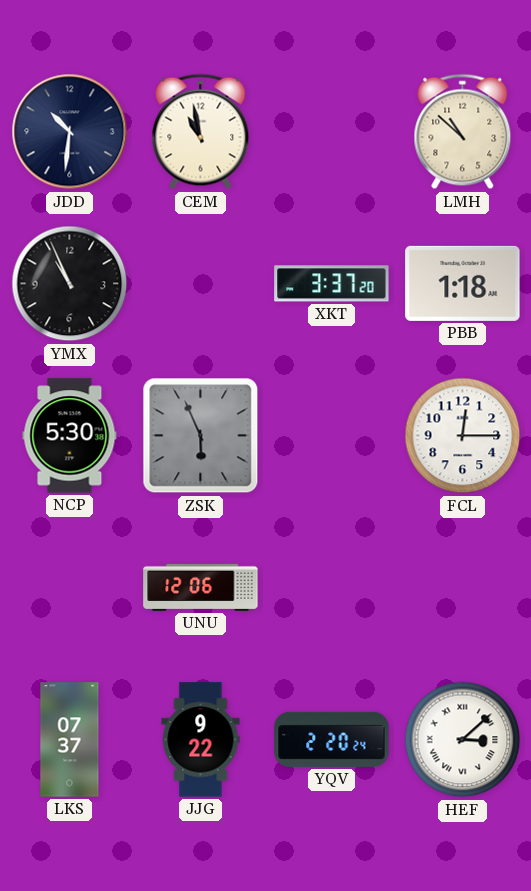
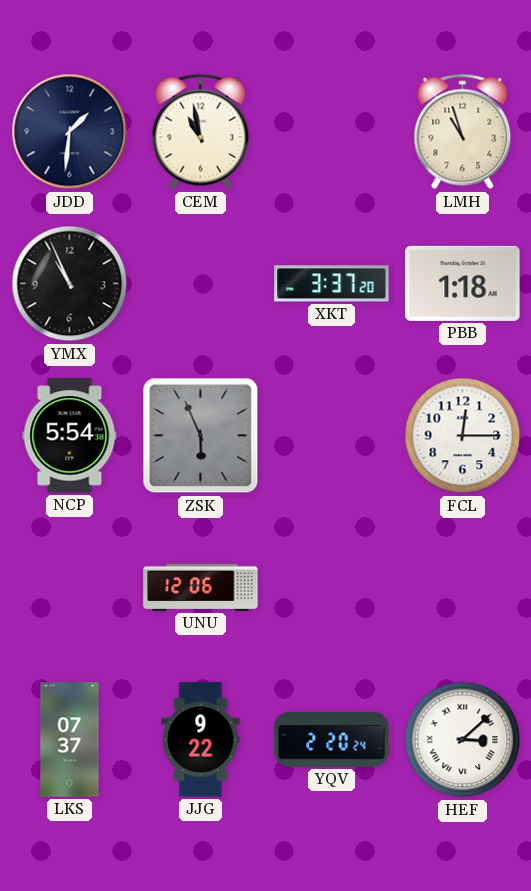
JDD: 10:31 -> 1:31 (70, 132)
LMH: 10:52 -> 10:57 (463, 132)
NCP: 5:30 -> 5:54 (70, 436)
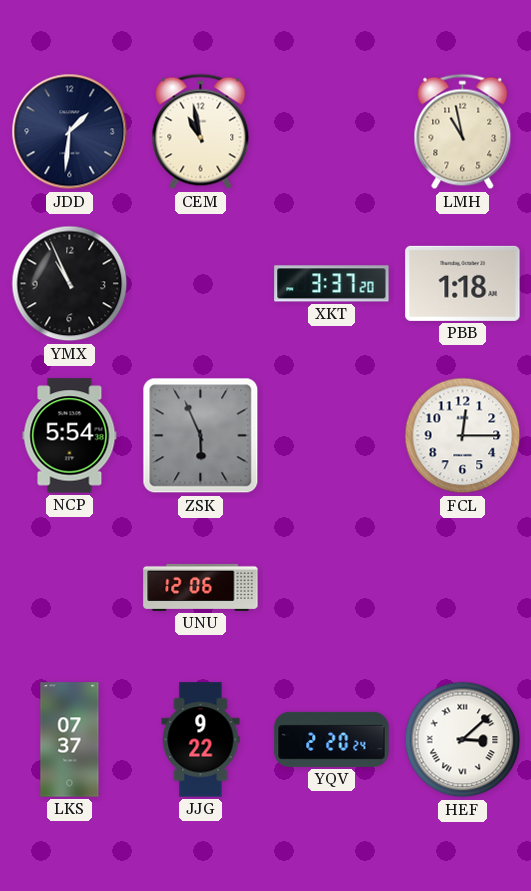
LMH: 10:57 -> 10:58 (463, 132)
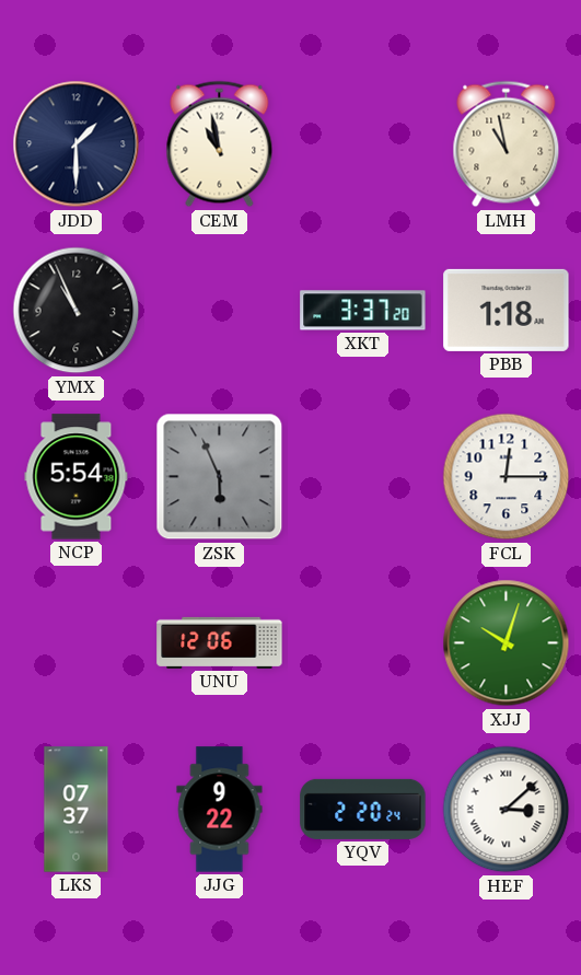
JDD: 1:31 -> 1:30 (77, 144)
XJJ: none -> 10:03 (507, 643)
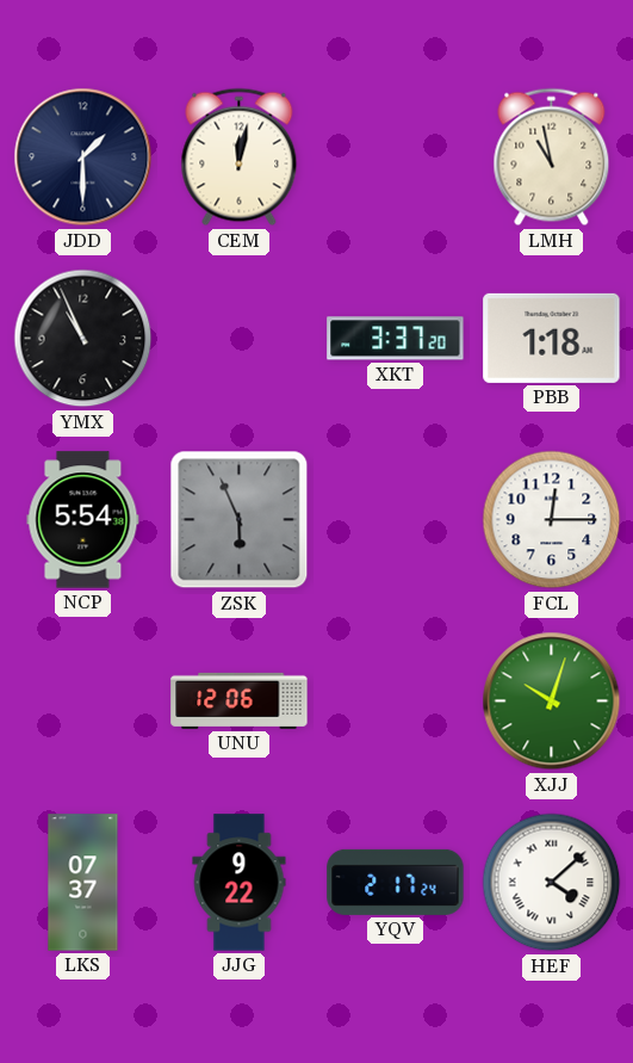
CEM: 10:58 -> 12:02 (240, 157)
YQV: 2:20 -> 2:17 (396, 882)
HEF: 3:08 -> 4:08 (552, 883)
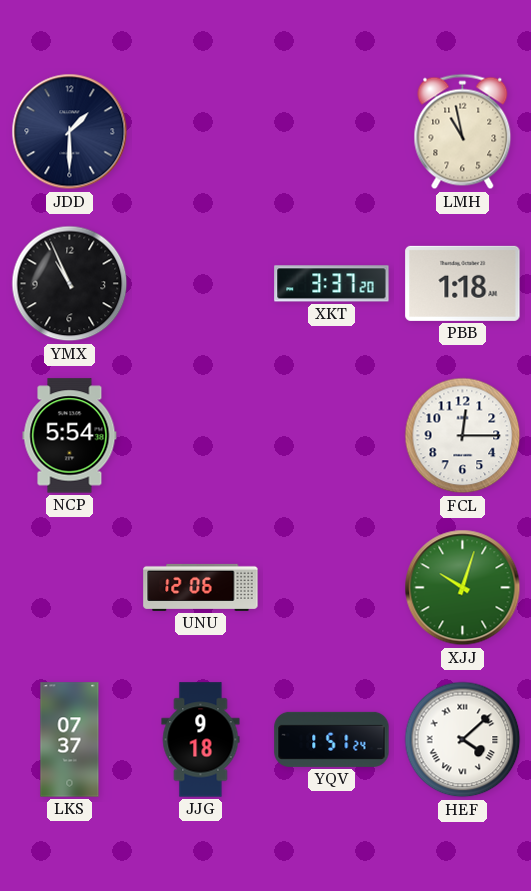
CEM: 12:02 -> none (240, 157)
ZSK: 5:56 -> none (240, 520)
JJG: 9:22 -> 9:18 (201, 740)
YQV: 2:17 -> 1:51 (332, 739)
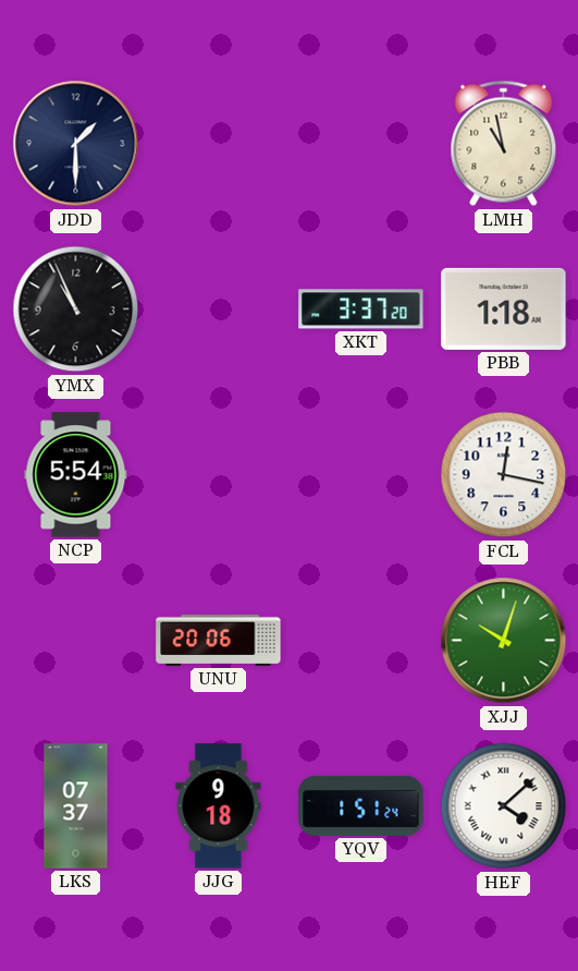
FCL: 12:15 -> 12:17 (504, 475)
UNU: 12:06 -> 20:06 (219, 640)
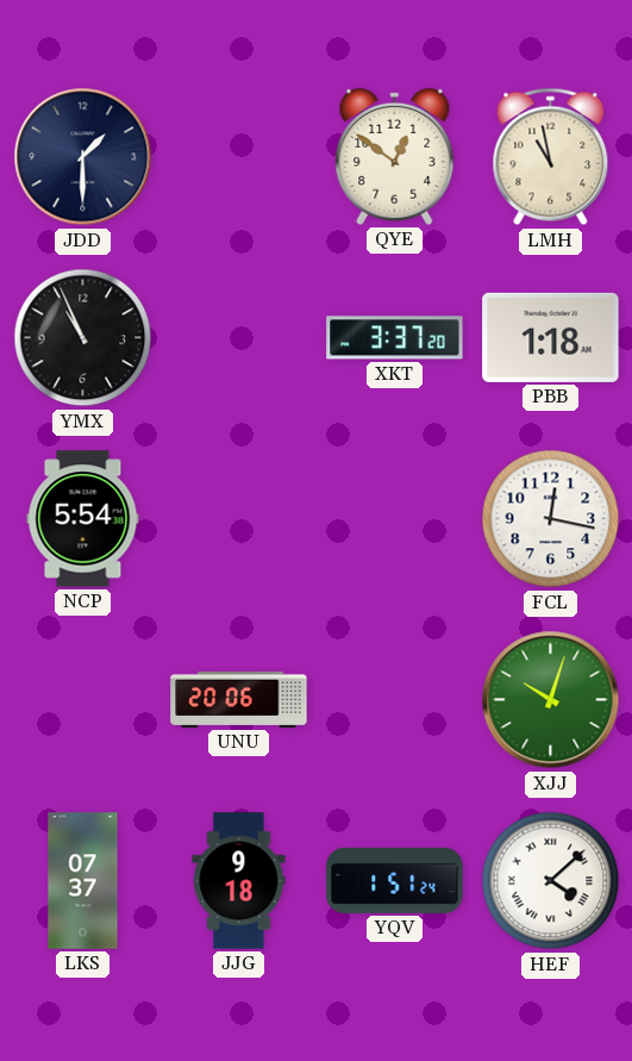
QYE: none -> 12:51 (395, 156)
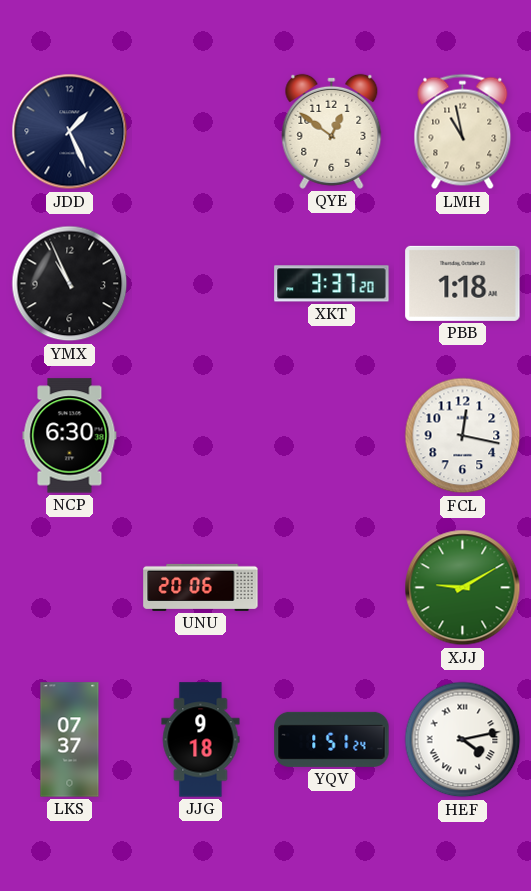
JDD: 1:30 -> 1:26 (70, 132)
NCP: 5:54 -> 6:30 (70, 436)
XJJ: 10:03 -> 9:10 (463, 588)
HEF: 4:08 -> 4:13 (463, 740)
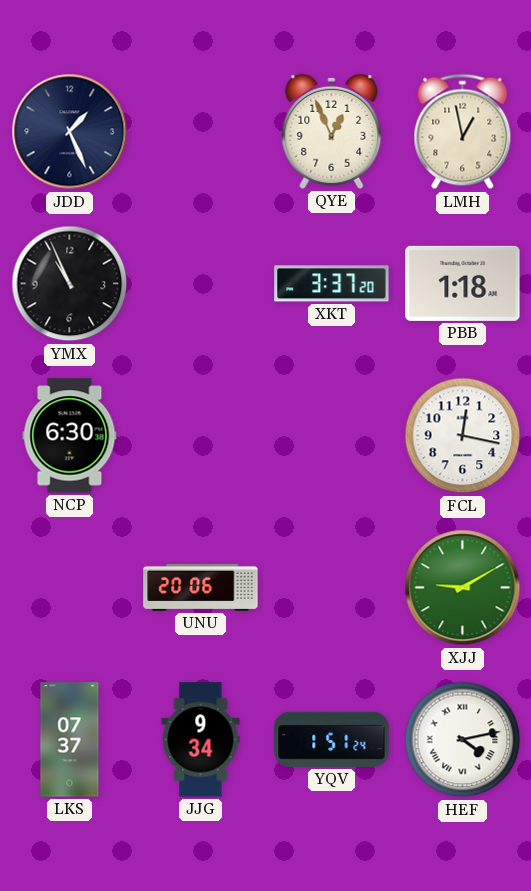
QYE: 12:51 -> 12:56 (332, 131)
LMH: 10:58 -> 12:58 (463, 132)
JJG: 9:18 -> 9:34 (201, 740)
